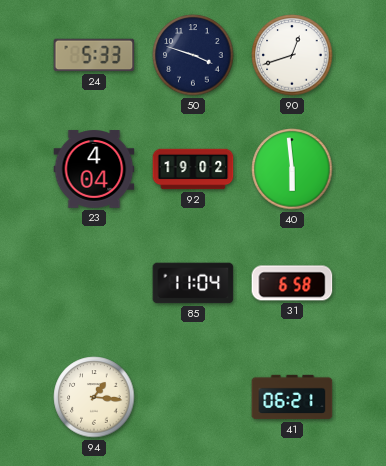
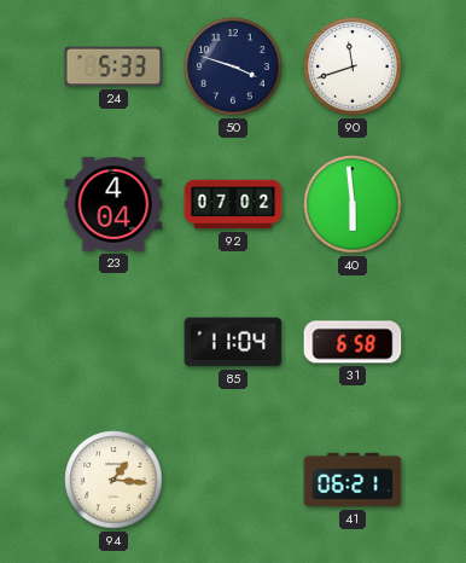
90: 12:42 -> 11:42 (353, 66)
92: 19:02 -> 07:02 (233, 204)
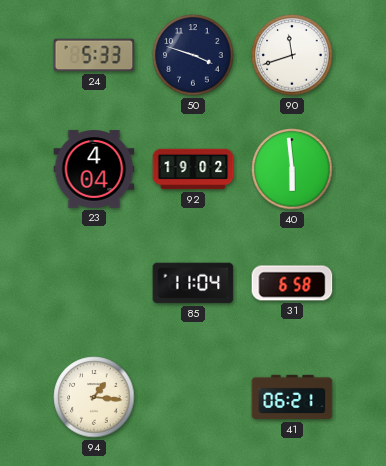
92: 07:02 -> 19:02 (193, 169)
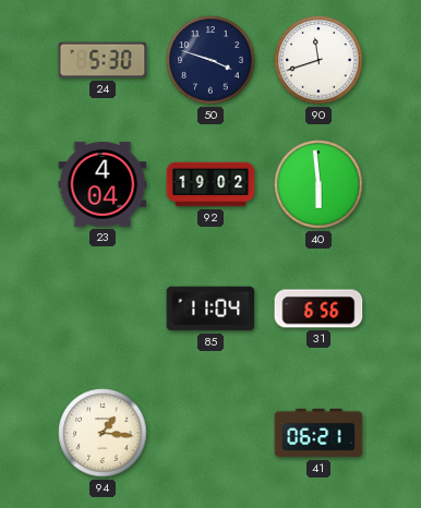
24: 5:33 -> 5:30 (103, 60)
31: 6:58 -> 6:56 (318, 309)
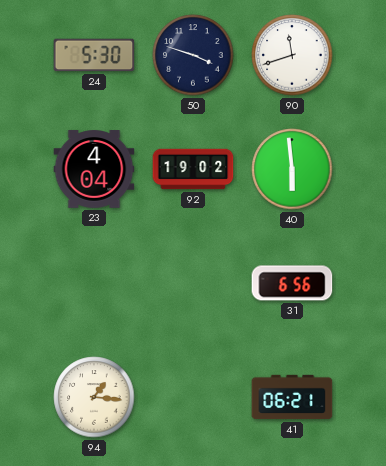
85: 11:04 -> none (211, 309)
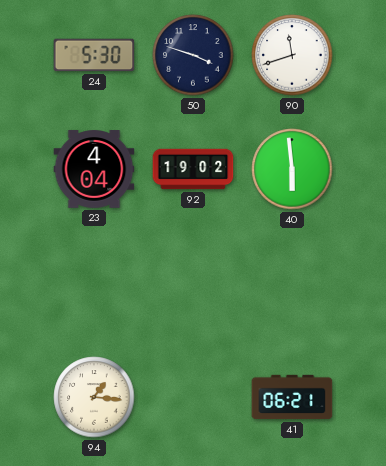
31: 6:56 -> none (292, 283)
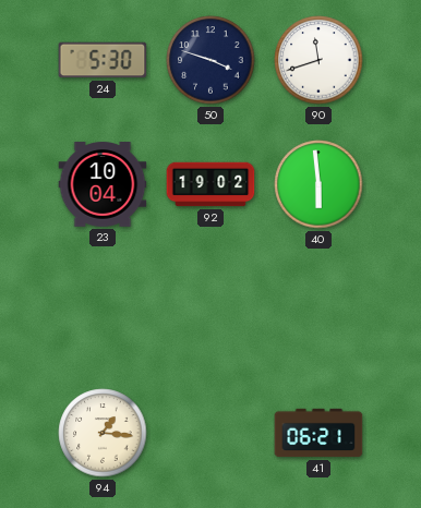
23: 4:04 -> 10:04 (103, 184)
